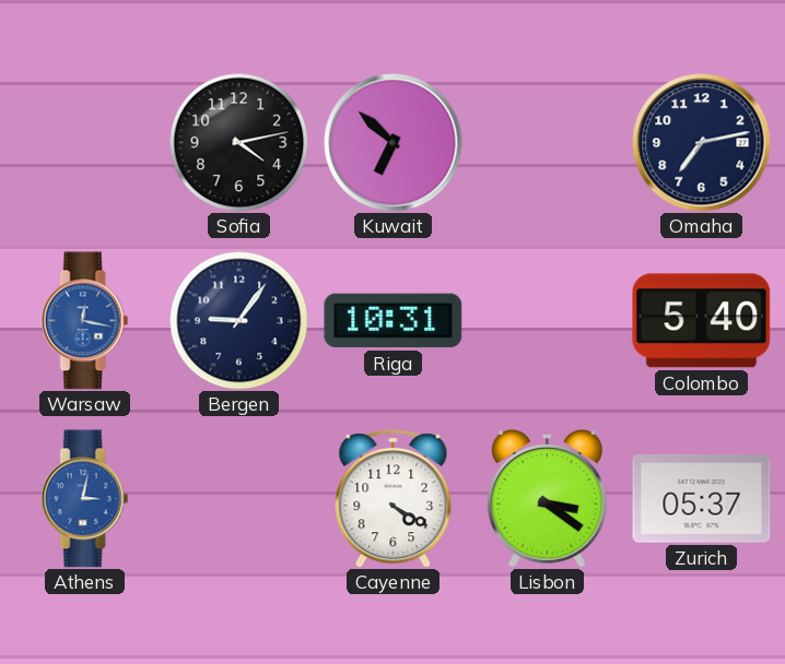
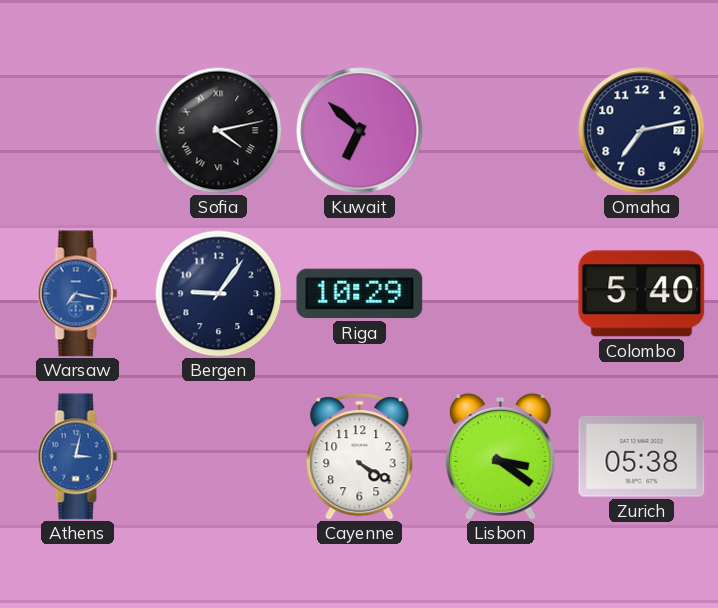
Sofia numerals: Arabic -> Roman (218, 130)
Warsaw: 12:17 -> 7:17 (78, 294)
Riga: 10:31 -> 10:29 (360, 294)
Zurich: 05:37 -> 05:38 (642, 457)
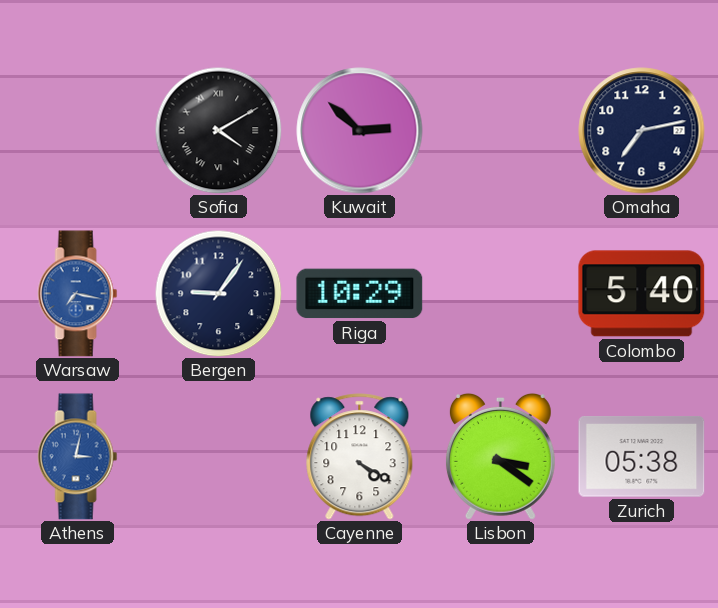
Sofia: 4:13 -> 4:10 (218, 130)
Kuwait: 6:52 -> 2:52 (360, 131)
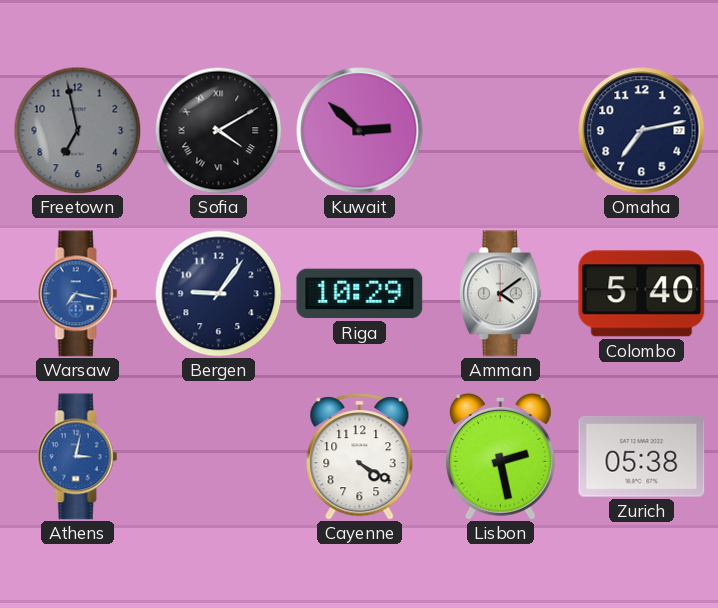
Freetown: none -> 6:58 (77, 130)
Amman: none -> 4:09 (500, 294)
Lisbon: 3:21 -> 2:28 (500, 456)
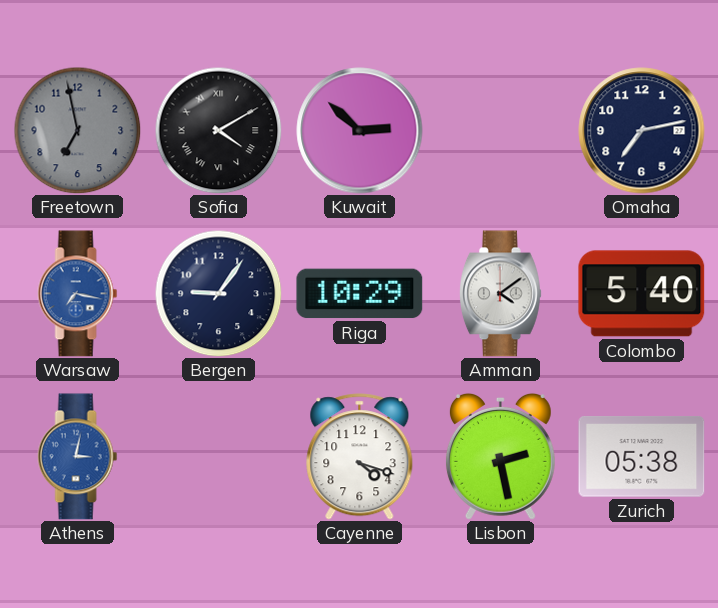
Cayenne: 4:20 -> 4:18 (360, 457)
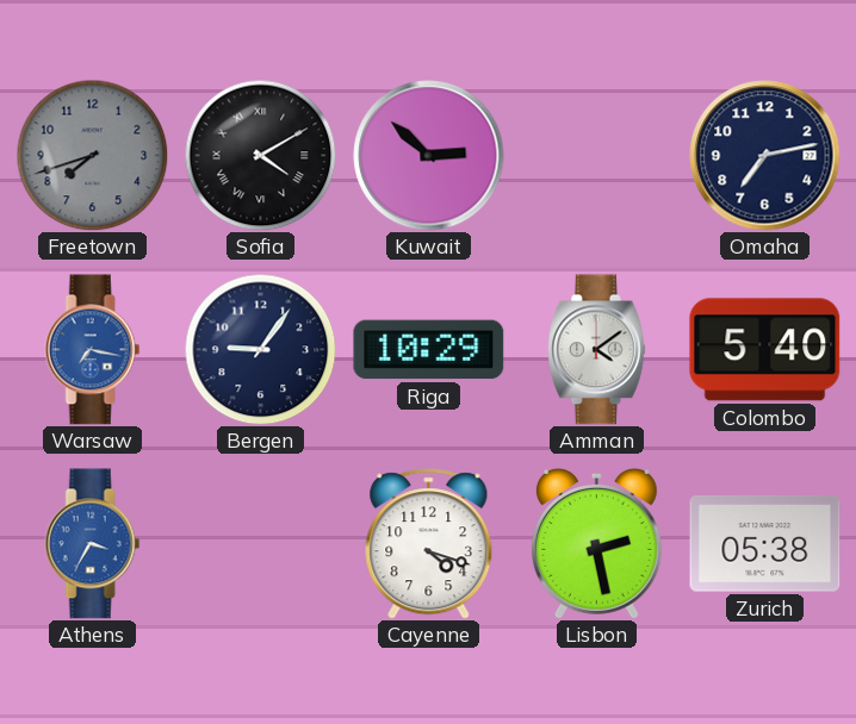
Freetown: 6:58 -> 7:42 (92, 155)
Athens: 3:02 -> 3:35 (93, 544)
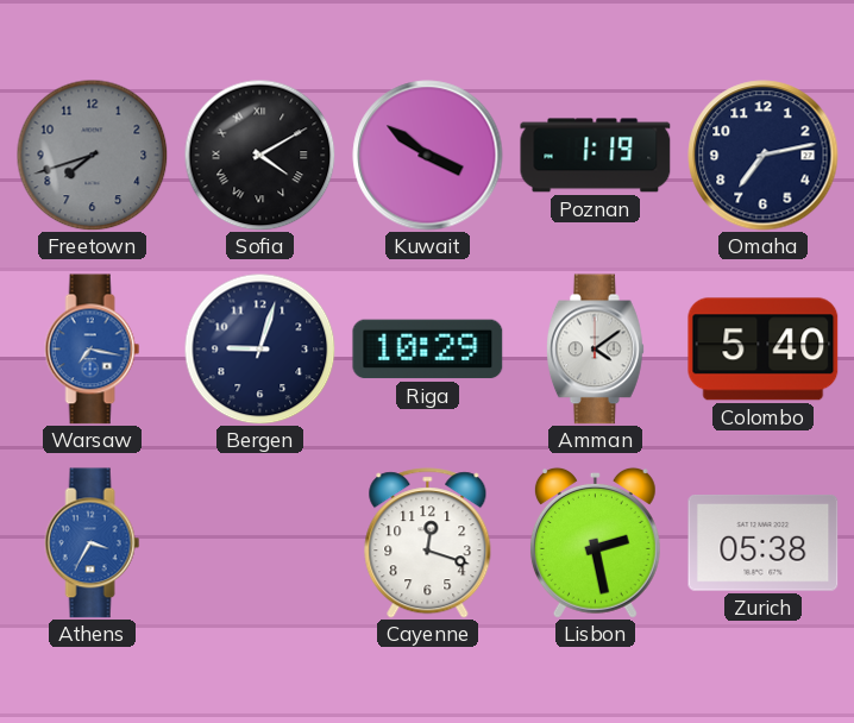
Kuwait: 2:52 -> 3:51 (428, 156)
Poznan: none -> 1:19 (596, 156)
Bergen: 9:06 -> 9:03 (259, 348)
Cayenne: 4:18 -> 12:18 (428, 543)
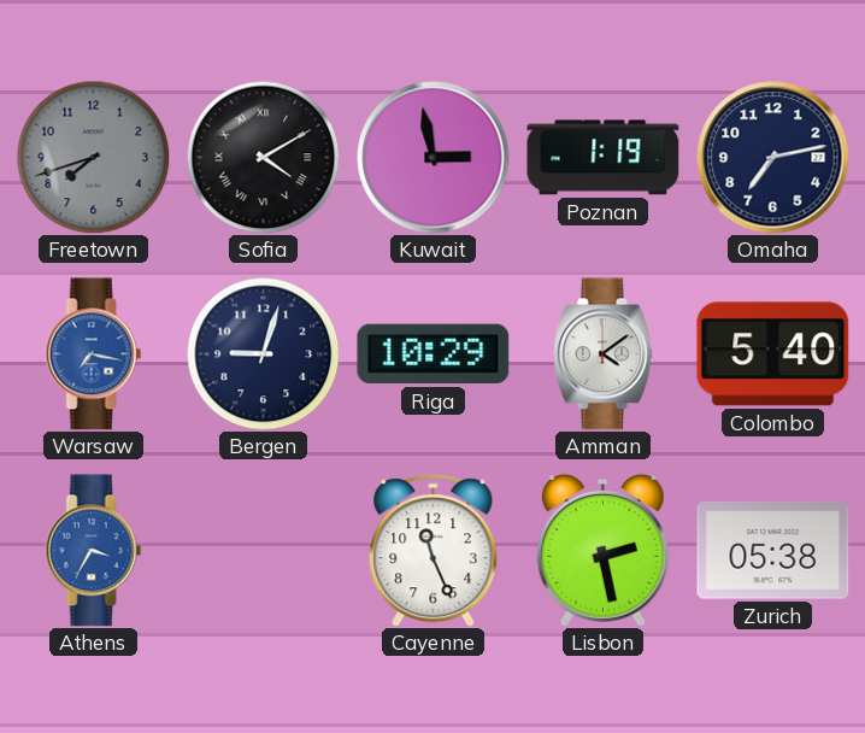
Kuwait: 3:51 -> 2:58 (434, 158)
Cayenne: 12:18 -> 11:26 (434, 551)
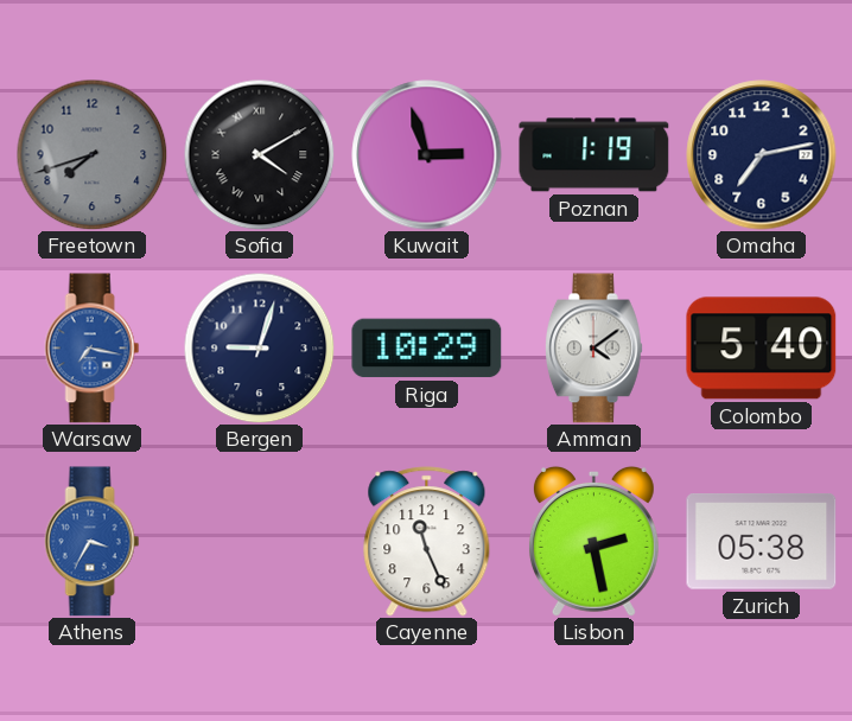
Kuwait: 2:58 -> 2:57 (427, 155)
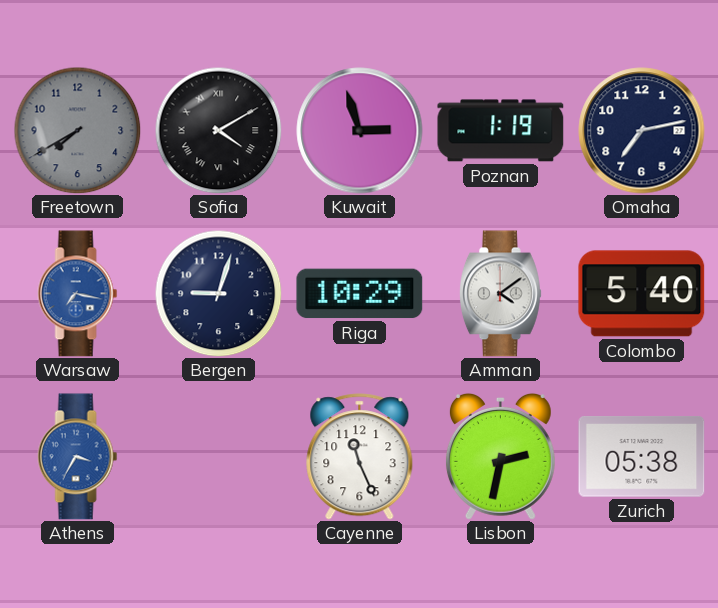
Freetown: 7:42 -> 7:40 (77, 130)
Lisbon: 2:28 -> 2:32 (500, 456)
